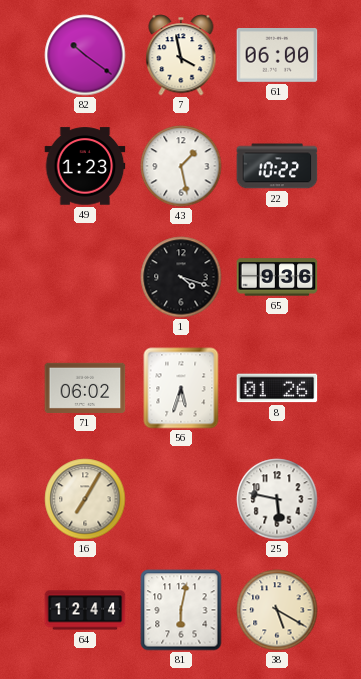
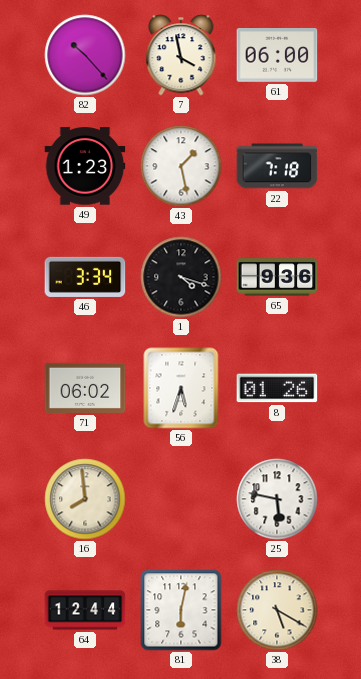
82: 10:21 -> 10:23 (85, 55)
22: 10:22 -> 7:18 (277, 166)
46: none -> 3:34 (85, 277)
16: 7:05 -> 7:59 (85, 499)
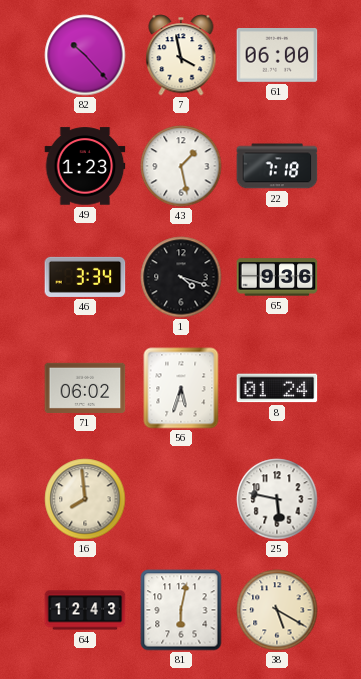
8: 01:26 -> 01:24 (277, 388)
64: 12:44 -> 12:43 (85, 610)
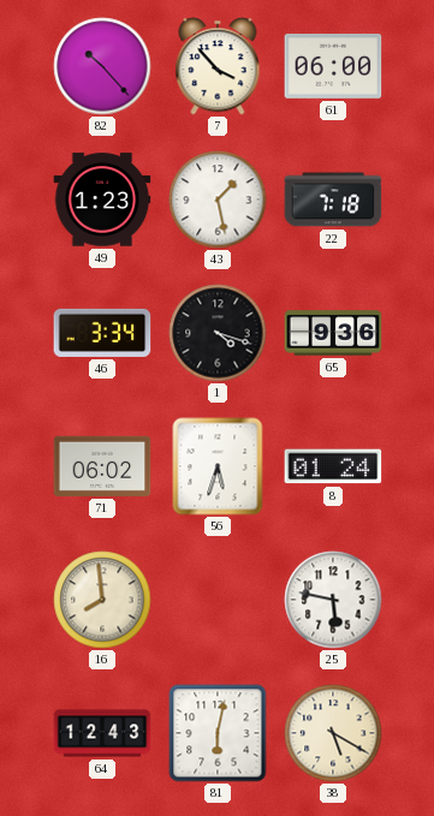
7: 3:58 -> 3:53 (218, 66)
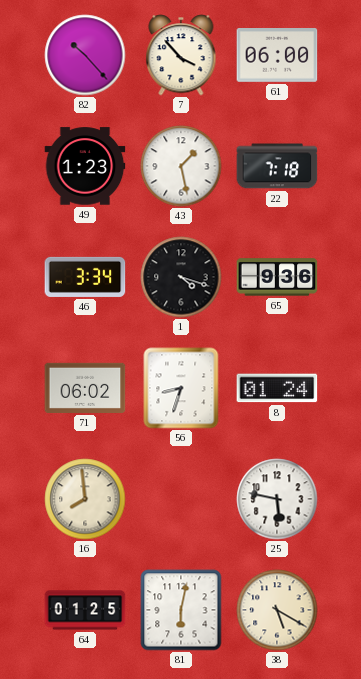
56: 5:33 -> 8:33 (181, 388)
64: 12:43 -> 01:25 (85, 610)
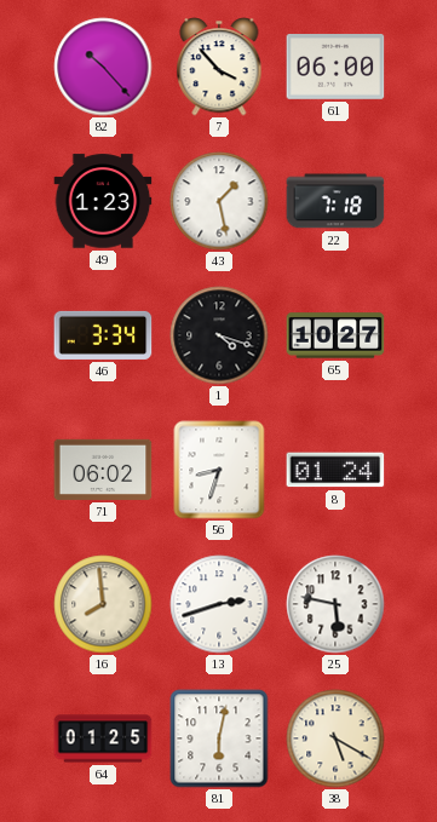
65: 9:36 -> 10:27 (335, 335)
13: none -> 2:42 (219, 604)
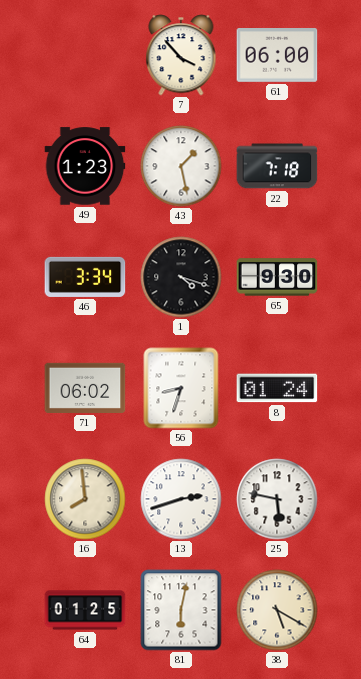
82: 10:23 -> none (103, 67)
65: 10:27 -> 9:30 (277, 277)
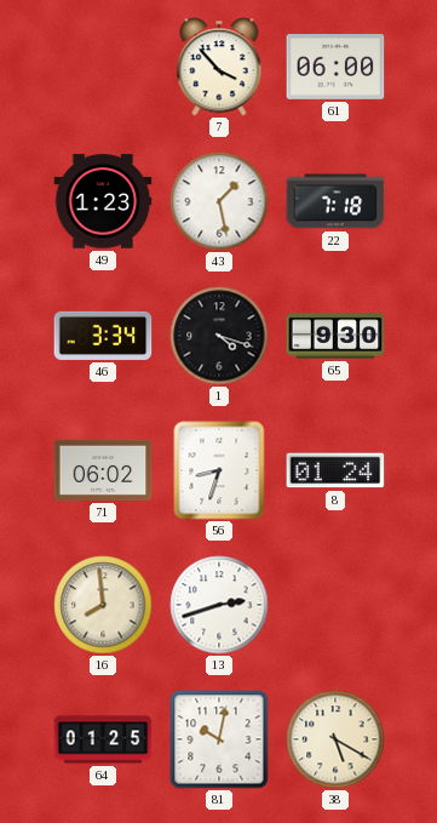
25: 5:47 -> none (277, 499)
81: 6:02 -> 10:02 (219, 739)
